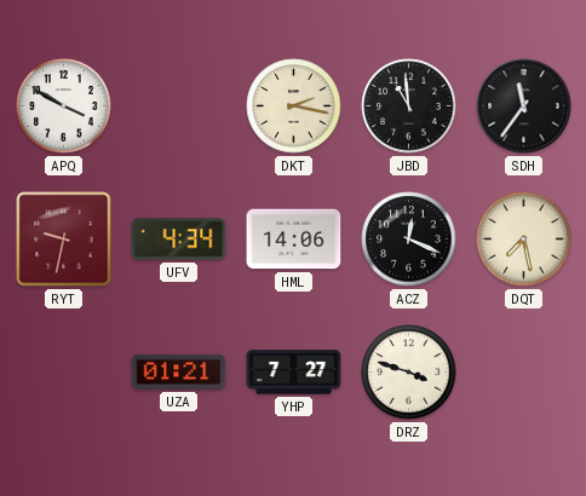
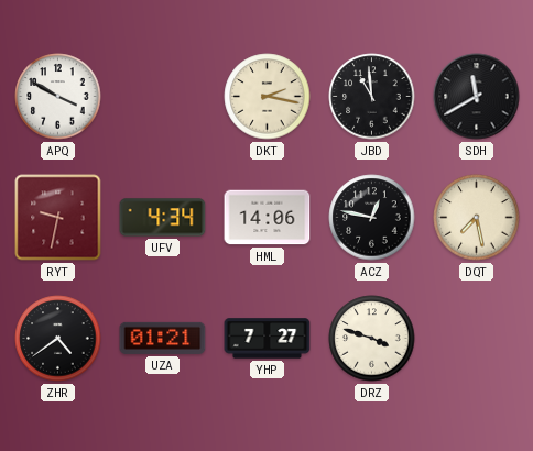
SDH: 11:36 -> 11:40 (477, 97)
ACZ: 12:19 -> 12:47 (372, 218)
ZHR: none -> 4:39 (58, 339)
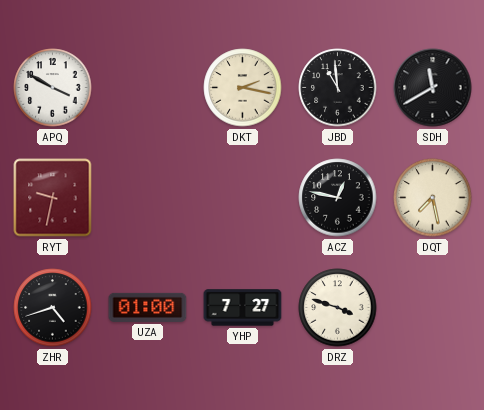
UFV: 4:34 -> none (163, 218)
HML: 14:06 -> none (268, 218)
ZHR: 4:39 -> 4:42 (53, 308)
UZA: 01:21 -> 01:00 (148, 307)
